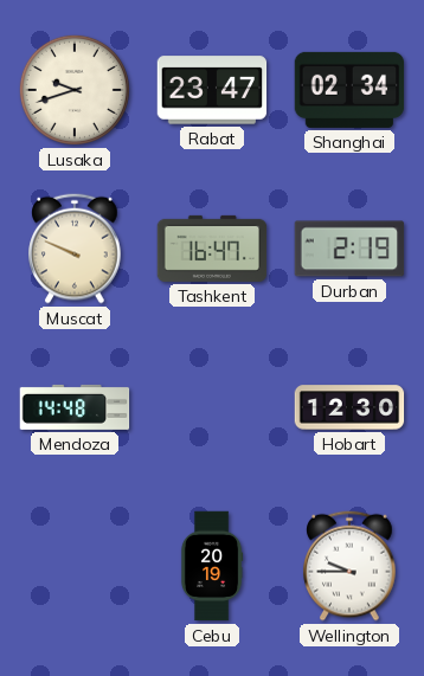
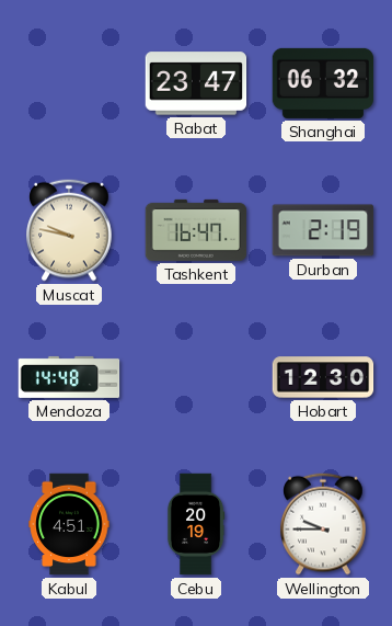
Lusaka: 9:42 -> none (75, 90)
Shanghai: 02:34 -> 06:32 (323, 83)
Muscat: 9:49 -> 9:47 (69, 230)
Kabul: none -> 4:51 (69, 524)
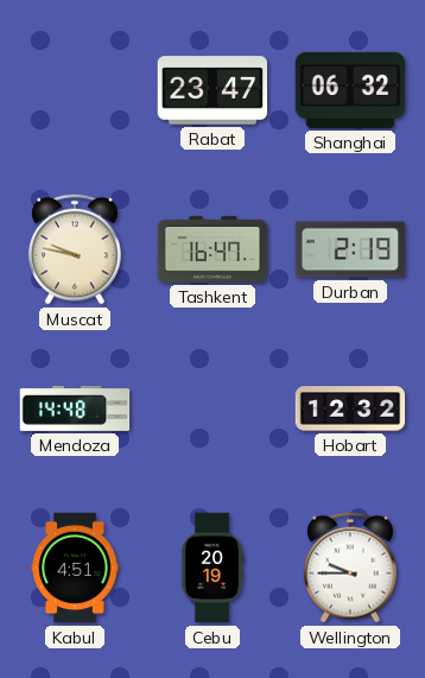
Hobart: 12:30 -> 12:32 (350, 408)
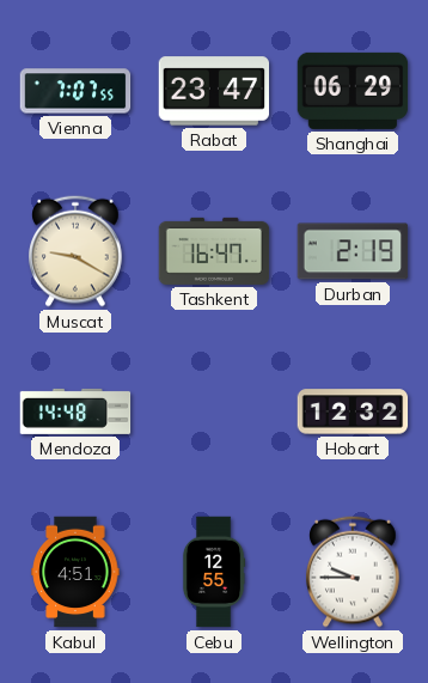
Vienna: none -> 7:07 (75, 91)
Shanghai: 06:32 -> 06:29 (353, 91)
Muscat: 9:47 -> 9:20 (75, 251)
Cebu: 20:19 -> 12:55 (214, 572)
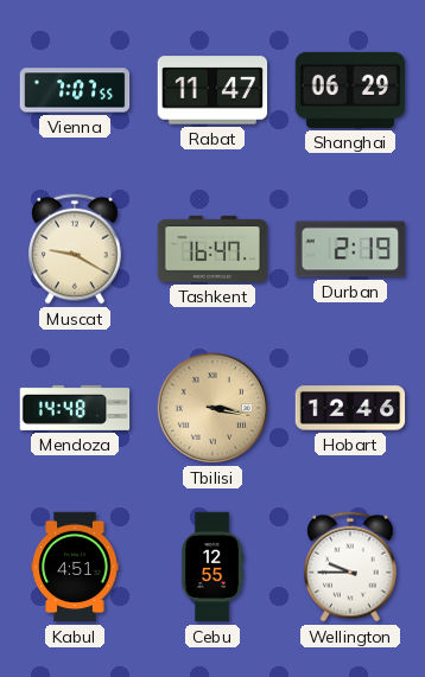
Rabat: 23:47 -> 11:47 (213, 90)
Tbilisi: none -> 3:17 (213, 408)
Hobart: 12:32 -> 12:46 (350, 408)
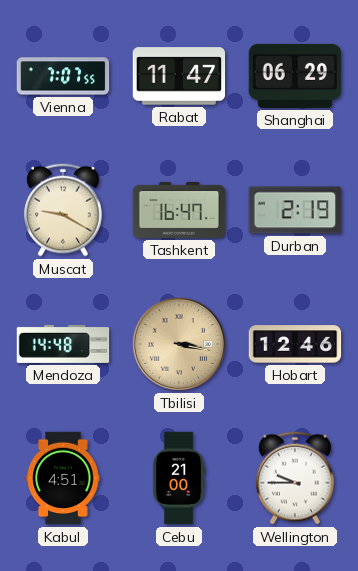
Cebu: 12:55 -> 21:00 (179, 478)
